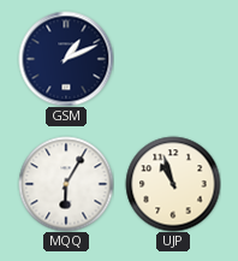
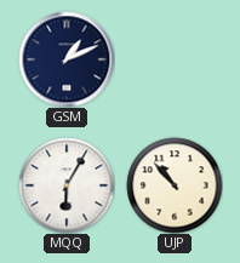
UJP: 10:57 -> 10:53 (175, 185)
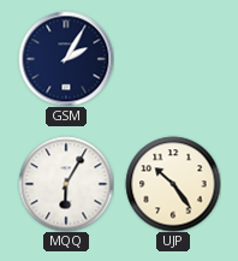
GSM: 1:11 -> 2:05 (66, 59)
UJP: 10:53 -> 10:24 (173, 184)
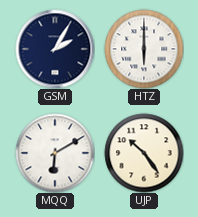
HTZ: none -> 6:00 (144, 49)
MQQ: 6:05 -> 6:10 (55, 153)
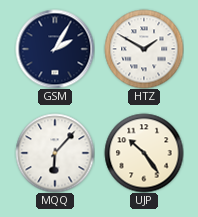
HTZ: 6:00 -> 1:50 (144, 49)
MQQ: 6:10 -> 6:07 (55, 153)
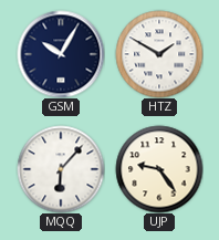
GSM: 2:05 -> 10:05 (61, 54)
UJP: 10:24 -> 9:24 (159, 169)
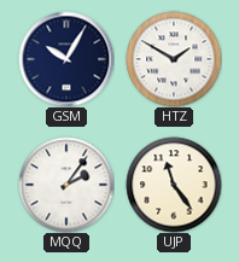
MQQ: 6:07 -> 2:06 (66, 185)
UJP: 9:24 -> 11:24 (174, 185)
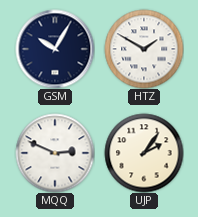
MQQ: 2:06 -> 2:49 (55, 153)
UJP: 11:24 -> 2:06 (144, 153)
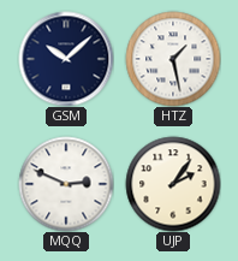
GSM: 10:05 -> 10:08 (66, 59)
HTZ: 1:50 -> 1:28 (173, 59)
